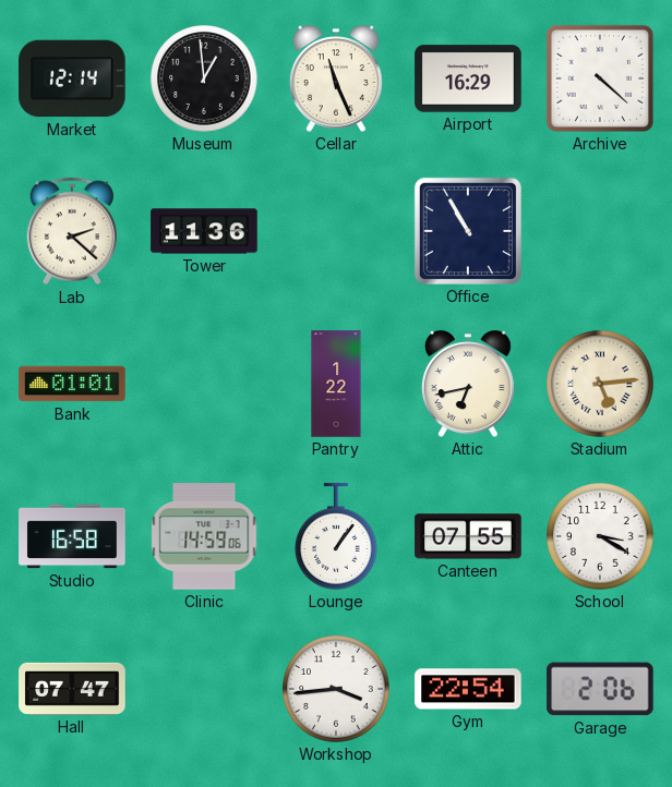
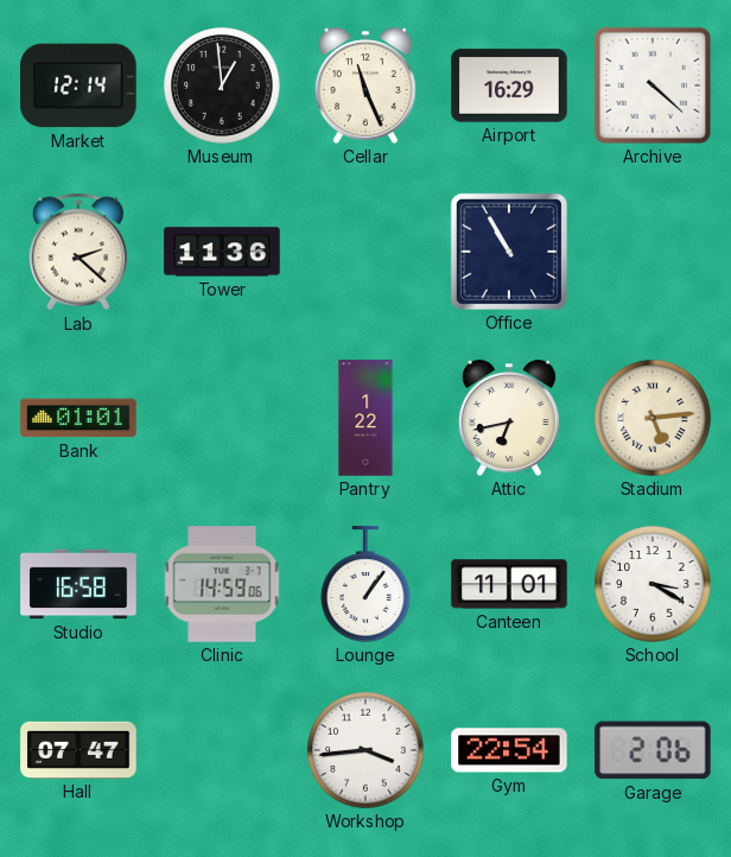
Canteen: 07:55 -> 11:01 (509, 584)
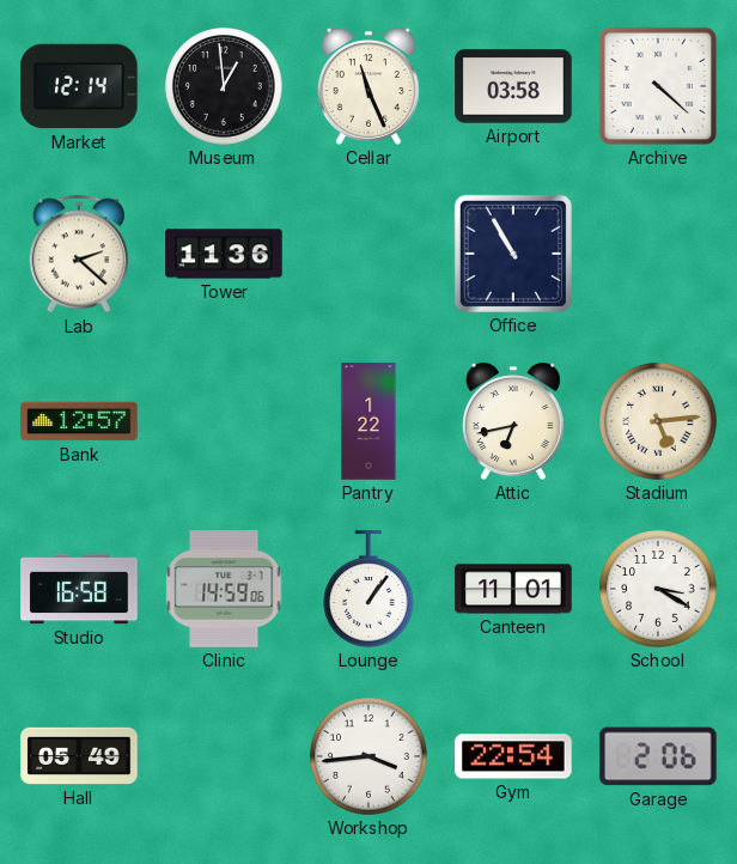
Airport: 16:29 -> 03:58 (513, 86)
Bank: 01:01 -> 12:57 (79, 421)
Hall: 07:47 -> 05:49 (79, 756)
